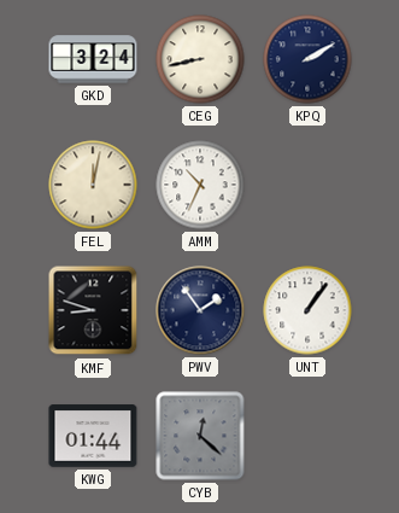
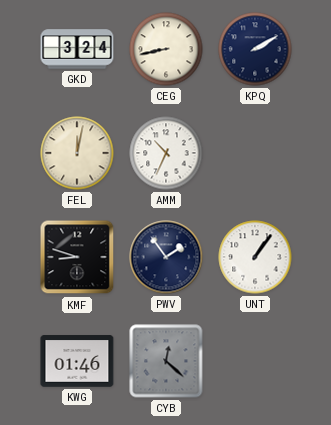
KWG: 01:44 -> 01:46 (77, 361)
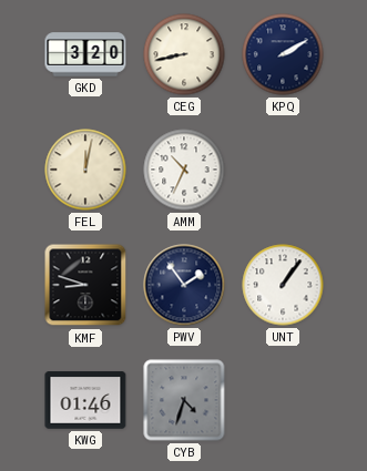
GKD: 3:24 -> 3:20 (85, 54)
CYB: 12:22 -> 4:33 (184, 400)
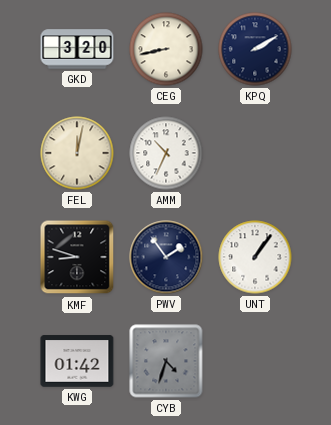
KWG: 01:46 -> 01:42 (77, 361)
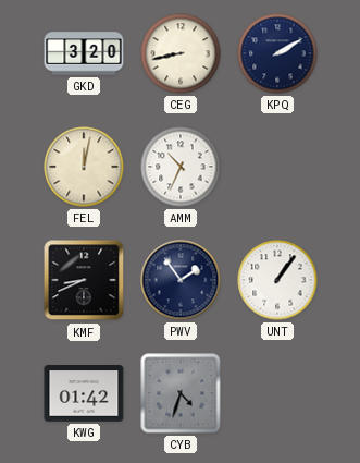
KMF: 8:48 -> 8:41 (84, 280)
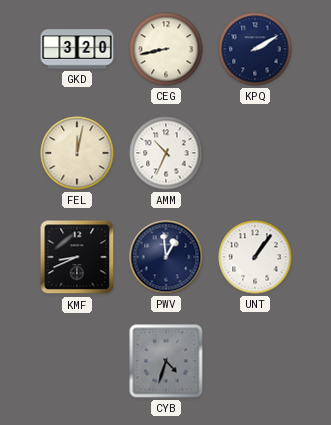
PWV: 1:54 -> 12:59 (166, 257)
KWG: 01:42 -> none (84, 393)
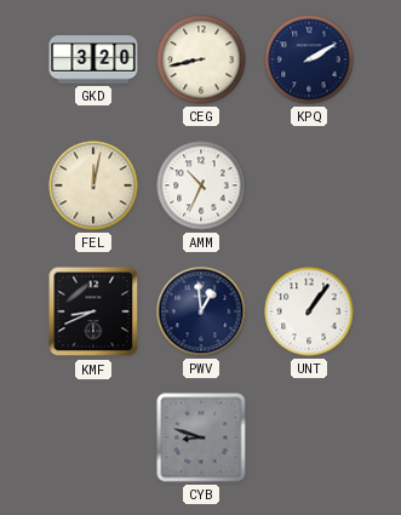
CYB: 4:33 -> 8:48 (201, 437)
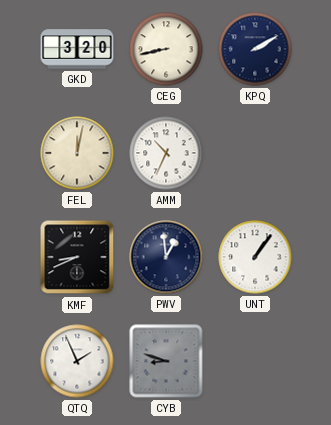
QTQ: none -> 1:56 (77, 361)
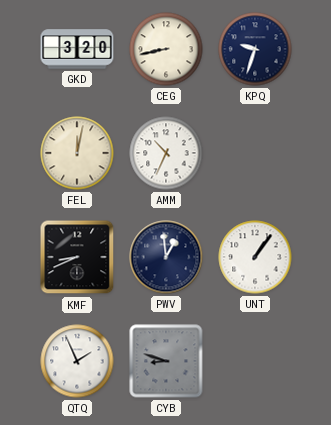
KPQ: 2:10 -> 9:33 (255, 49)
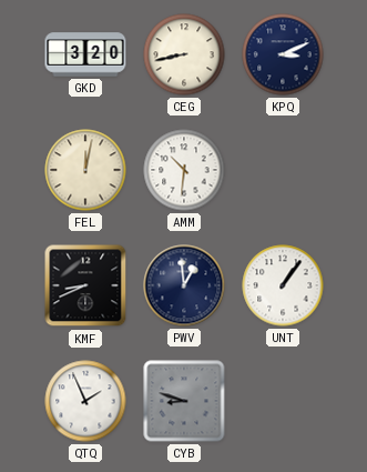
KPQ: 9:33 -> 3:11 (283, 54)
AMM: 10:34 -> 10:31 (184, 170)
